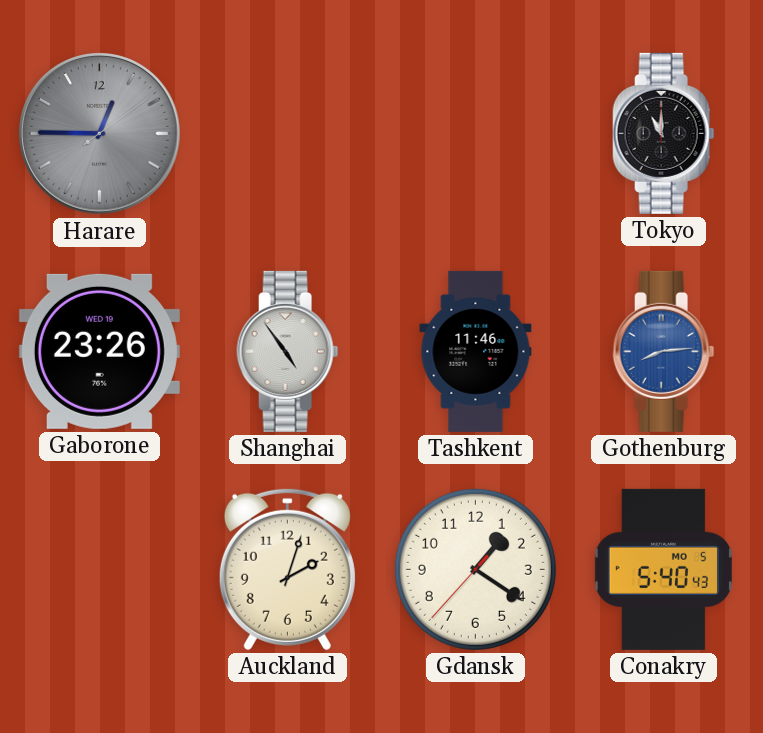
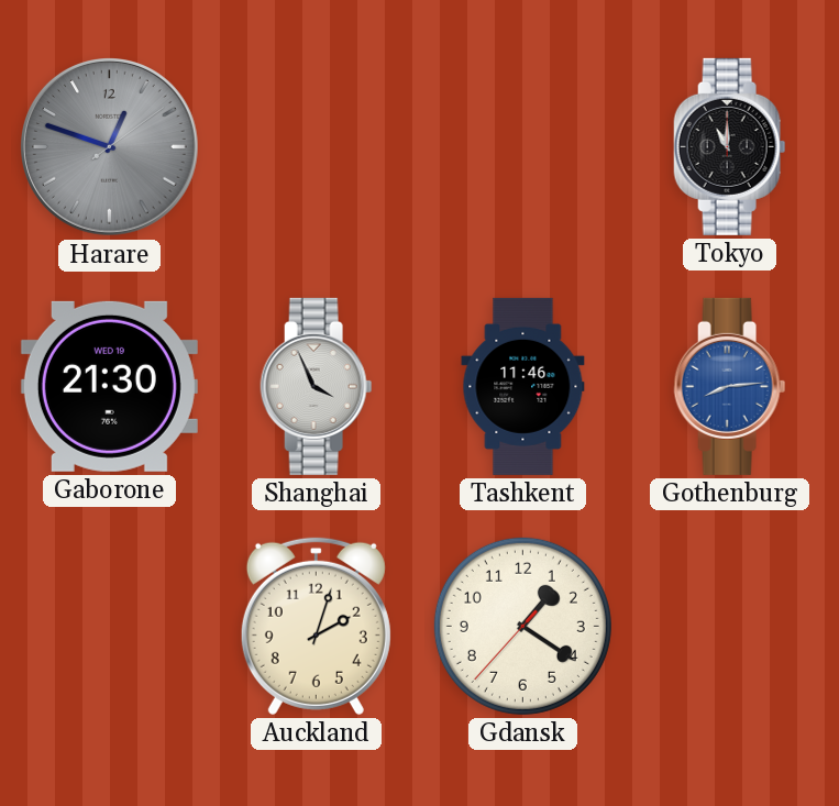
Harare: 12:45 -> 12:48 (110, 147)
Gaborone: 23:26 -> 21:30 (109, 386)
Shanghai: 4:54 -> 3:56 (317, 386)
Conakry: 5:40 -> none (663, 569)
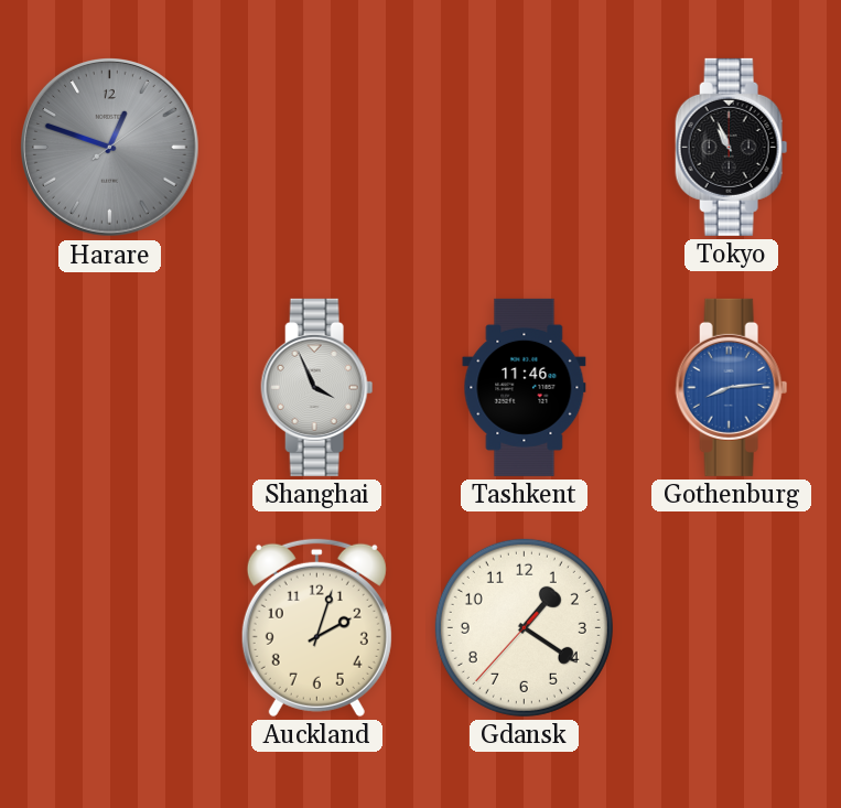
Tokyo: 11:00 -> 10:56 (732, 147)
Gaborone: 21:30 -> none (109, 386)
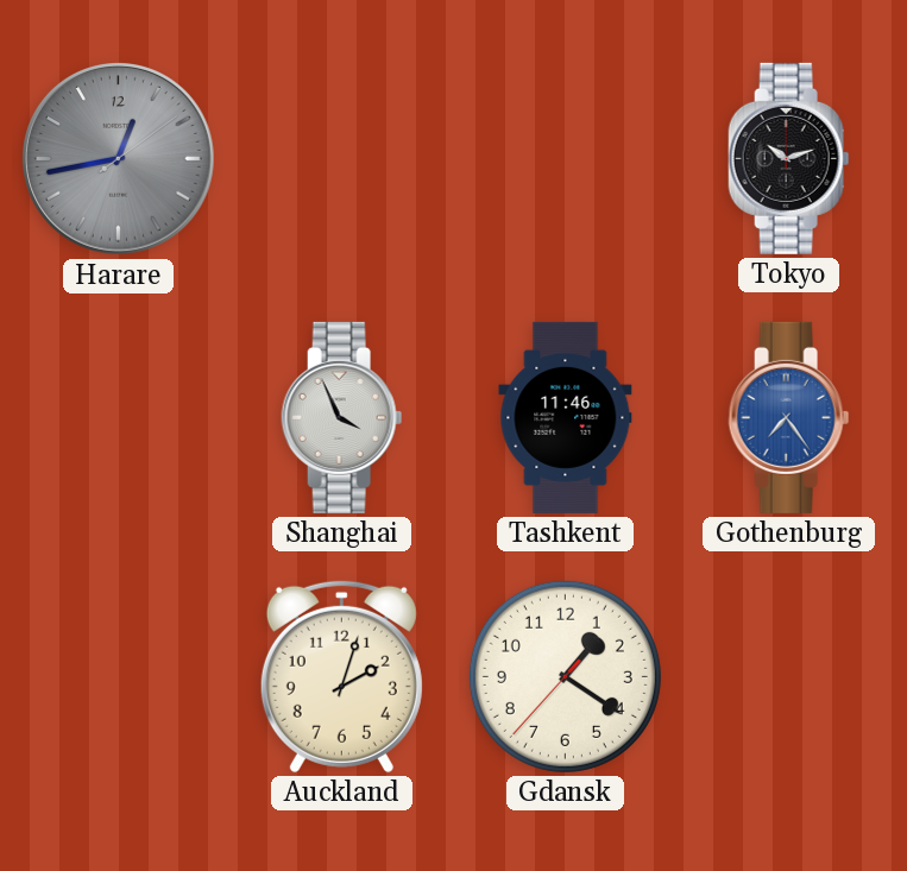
Harare: 12:48 -> 12:43 (119, 159)
Tokyo: 10:56 -> 10:12 (789, 158)
Gothenburg: 8:14 -> 7:24 (789, 417)
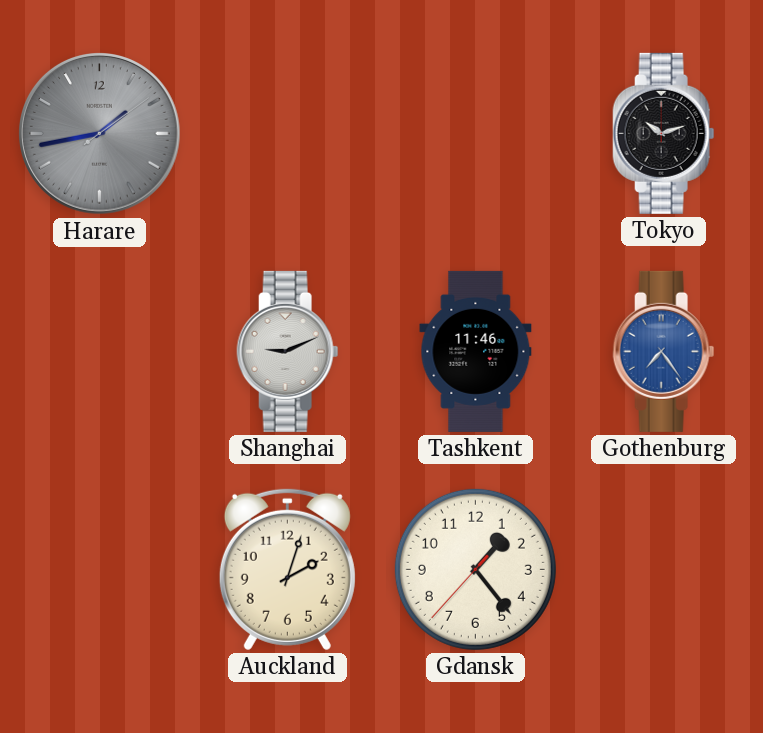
Harare: 12:43 -> 1:43 (100, 134)
Shanghai: 3:56 -> 9:11 (288, 351)
Gdansk: 1:20 -> 1:23 (475, 569)
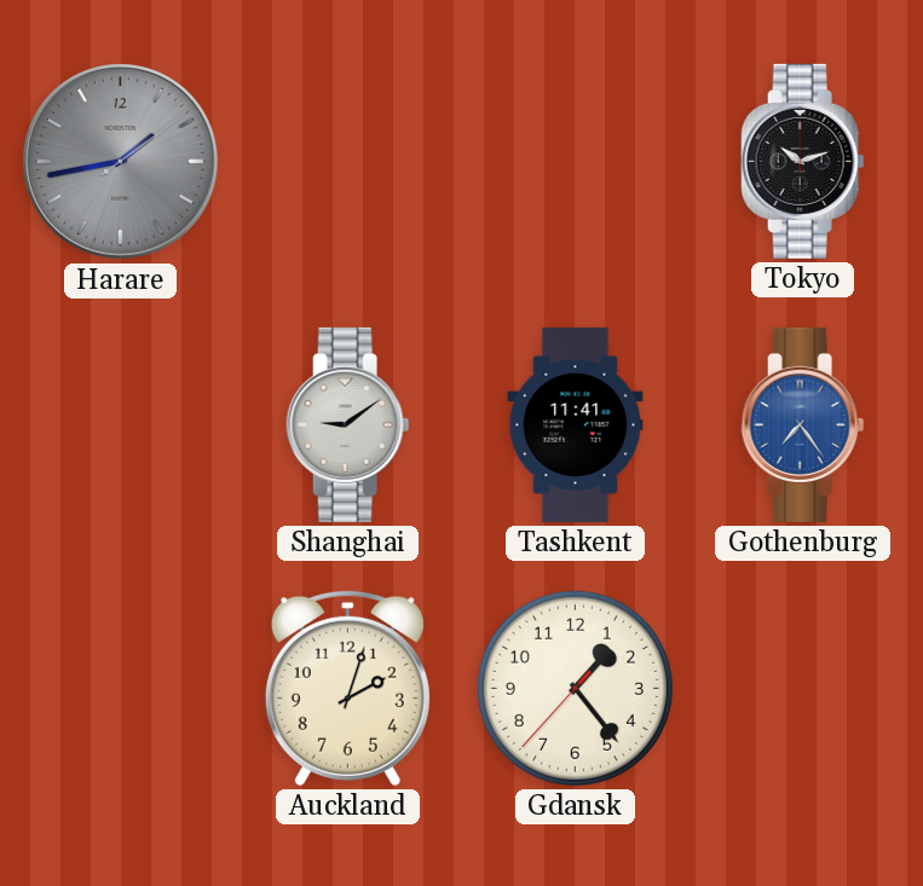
Shanghai: 9:11 -> 9:09 (348, 424)
Tashkent: 11:46 -> 11:41 (576, 424)
